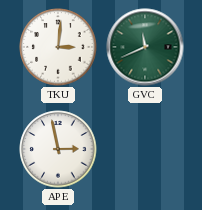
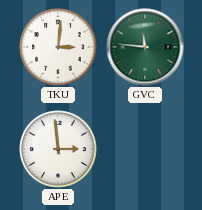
GVC: 11:41 -> 11:46 (145, 47)
APE: 2:58 -> 2:59 (58, 149)
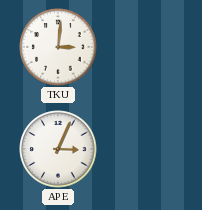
GVC: 11:46 -> none (145, 47)
APE: 2:59 -> 3:04 (58, 149)
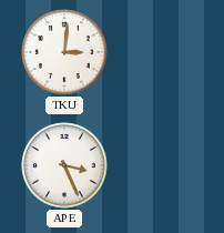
APE: 3:04 -> 3:26 (64, 165)
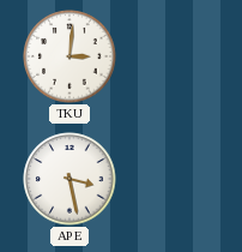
APE: 3:26 -> 3:28 (69, 179)
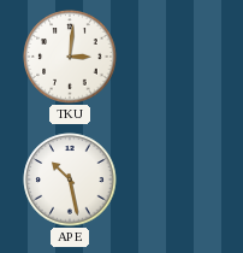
APE: 3:28 -> 10:28 (70, 180)
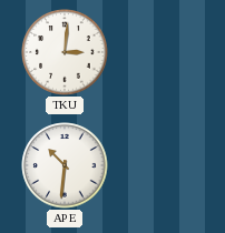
APE: 10:28 -> 10:31 (65, 165)
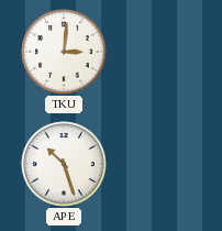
APE: 10:31 -> 10:27 (64, 164)
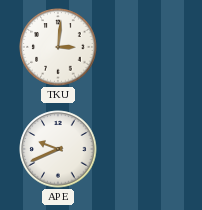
APE: 10:27 -> 9:41 (58, 149)
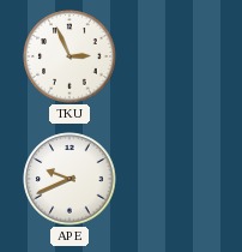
TKU: 3:01 -> 2:56 (69, 56)
